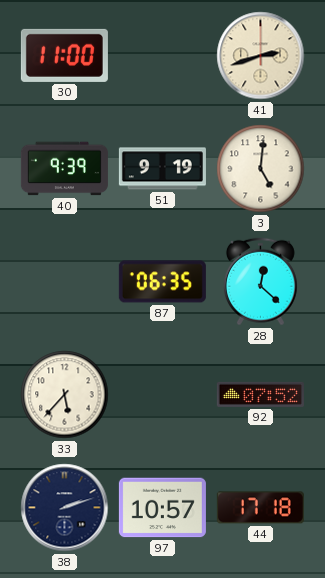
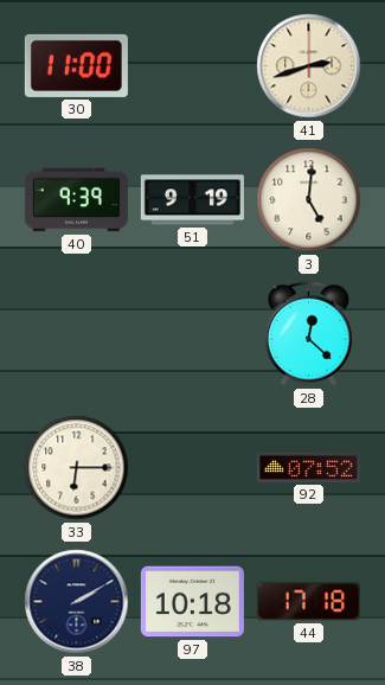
87: 06:35 -> none (162, 282)
33: 5:37 -> 6:15 (77, 468)
38: 2:12 -> 2:10 (77, 602)
97: 10:57 -> 10:18 (192, 602)
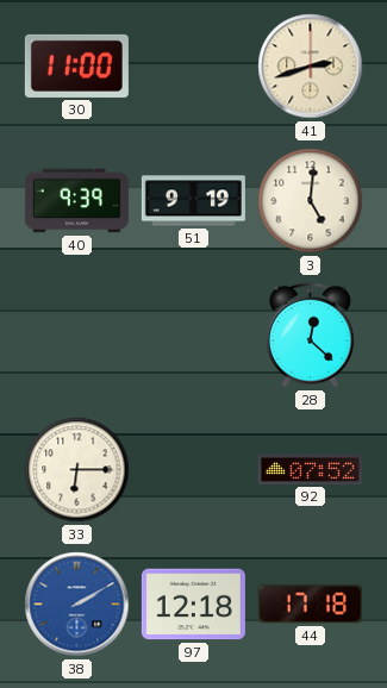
38 dial: navy -> blue (77, 605)
97: 10:18 -> 12:18 (193, 605)
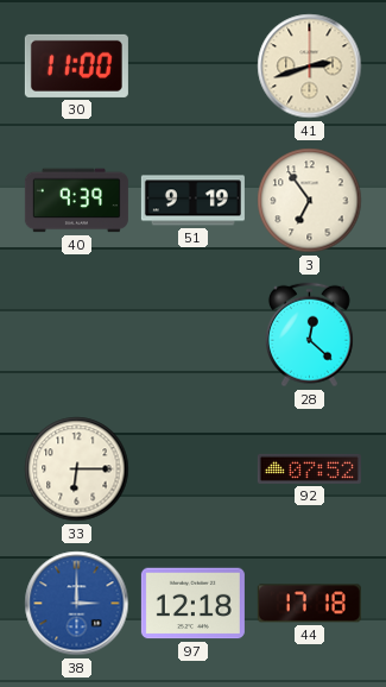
3: 5:01 -> 6:54 (310, 201)
38: 2:10 -> 3:00 (77, 604)
